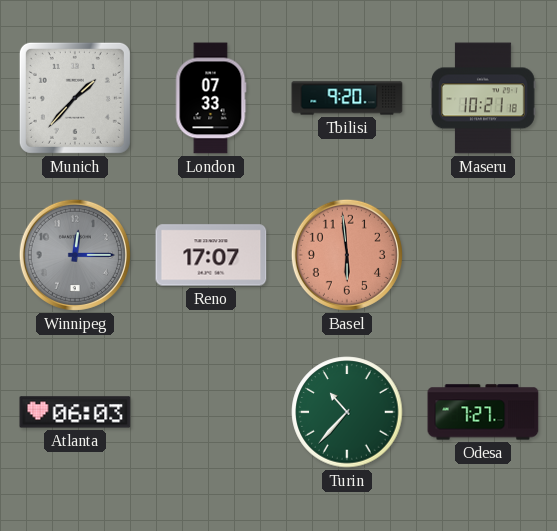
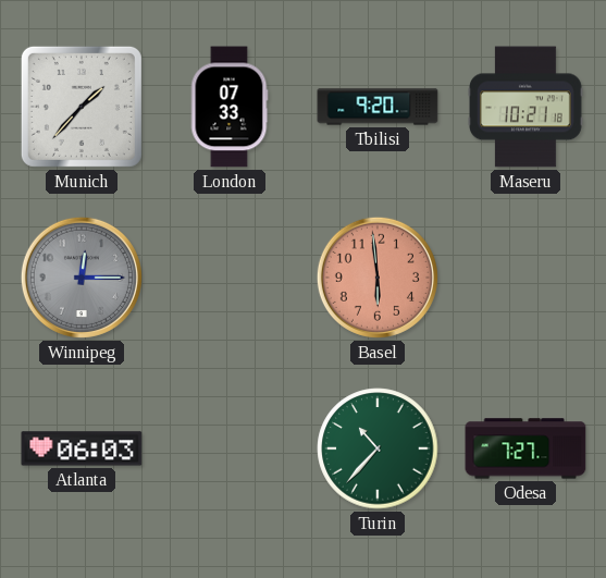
Reno: 17:07 -> none (211, 255)
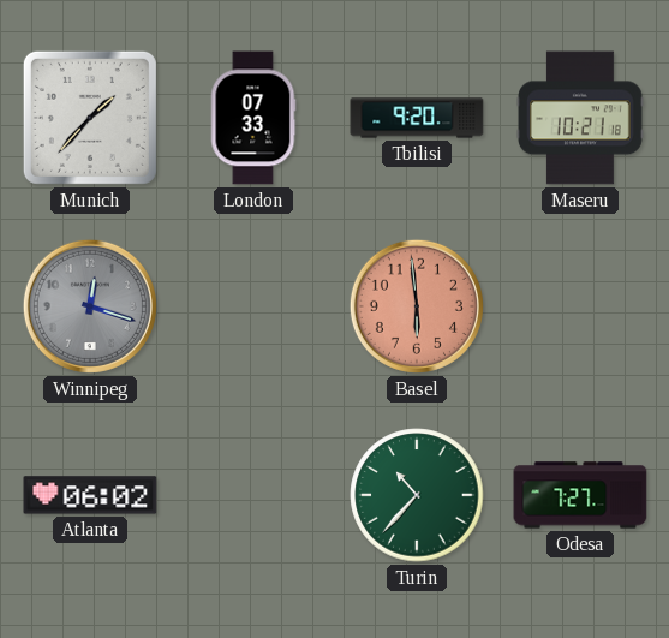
Winnipeg: 12:15 -> 12:18 (90, 306)
Atlanta: 06:03 -> 06:02 (90, 495)
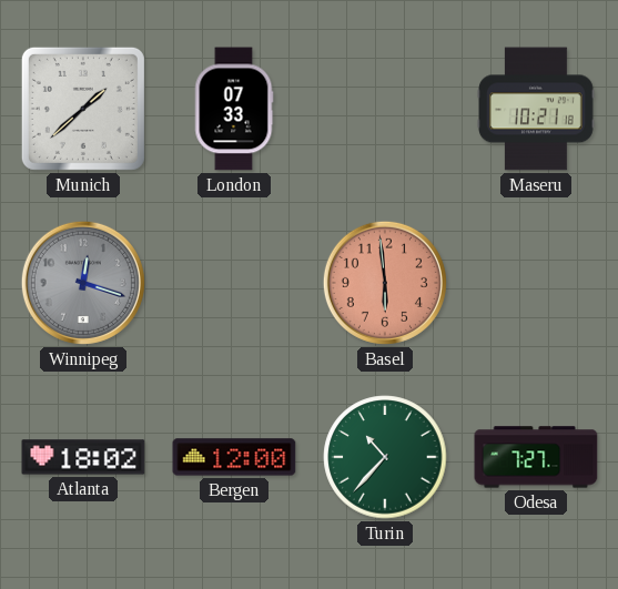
Munich: 1:37 -> 1:38 (83, 109)
Tbilisi: 9:20 -> none (417, 118)
Atlanta: 06:02 -> 18:02 (83, 457)
Bergen: none -> 12:00 (234, 457)
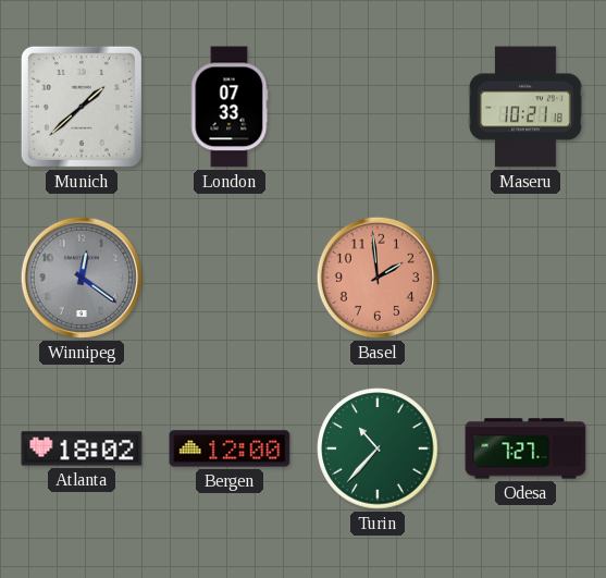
Winnipeg: 12:18 -> 12:21 (82, 278)
Basel: 5:59 -> 1:59 (378, 278)
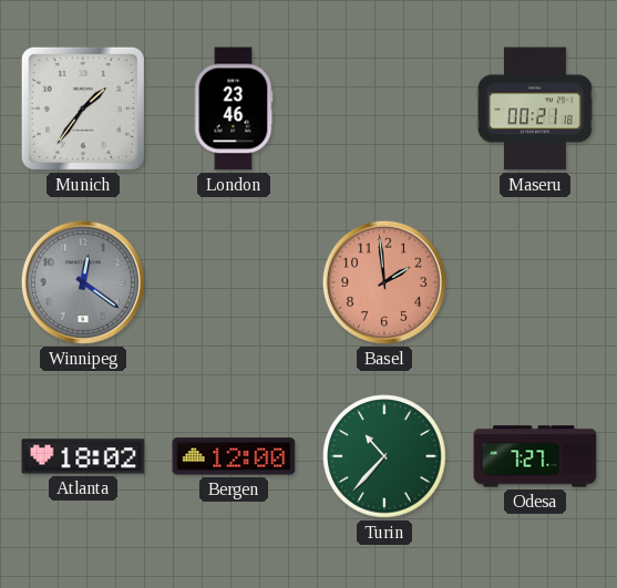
Munich: 1:38 -> 1:36 (83, 109)
London: 07:33 -> 23:46 (234, 109)
Maseru: 10:21 -> 00:21 (536, 109)
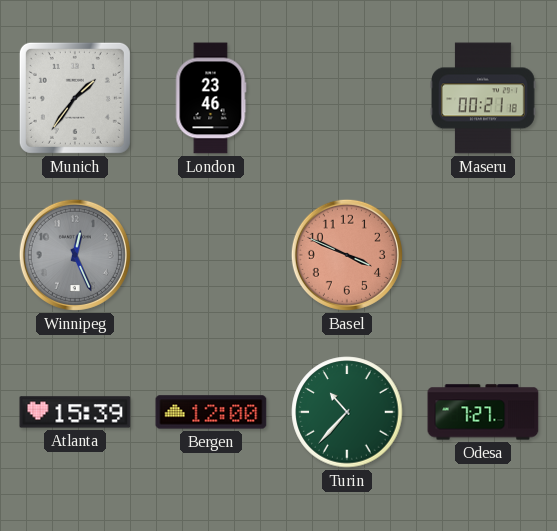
Winnipeg: 12:21 -> 12:26 (75, 255)
Basel: 1:59 -> 3:49 (347, 255)
Atlanta: 18:02 -> 15:39 (75, 412)
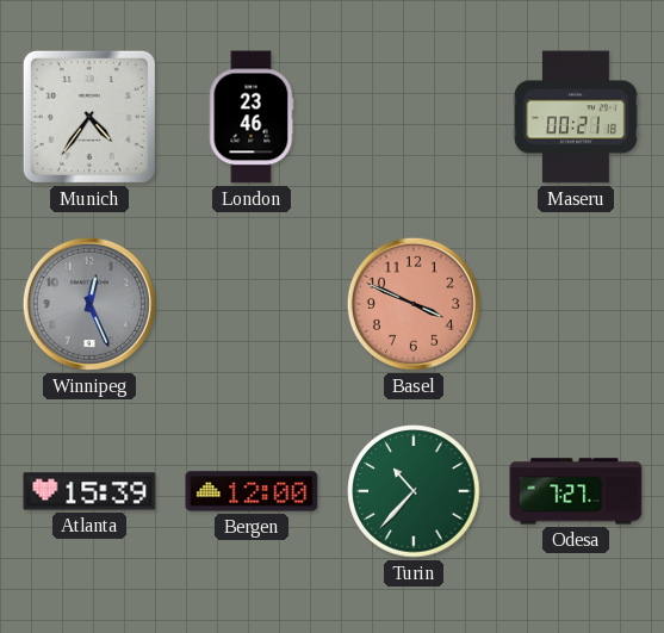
Munich: 1:36 -> 4:36 (89, 117)
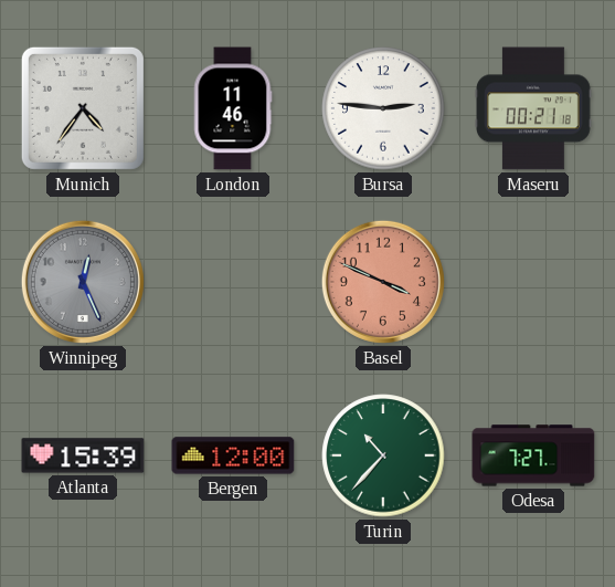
London: 23:46 -> 11:46 (233, 108)
Bursa: none -> 2:46 (383, 108)
